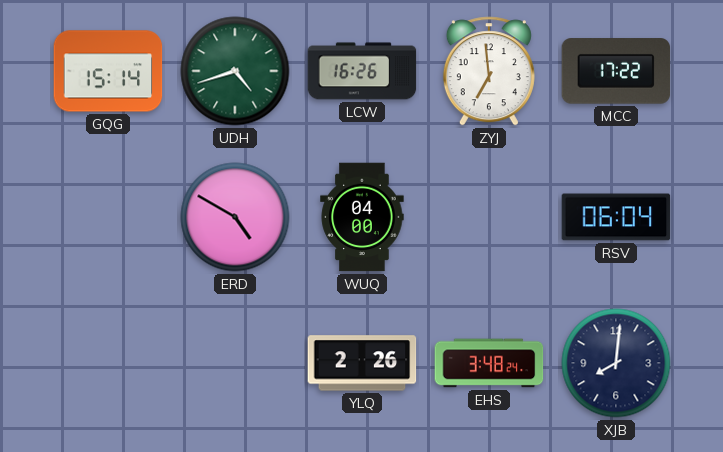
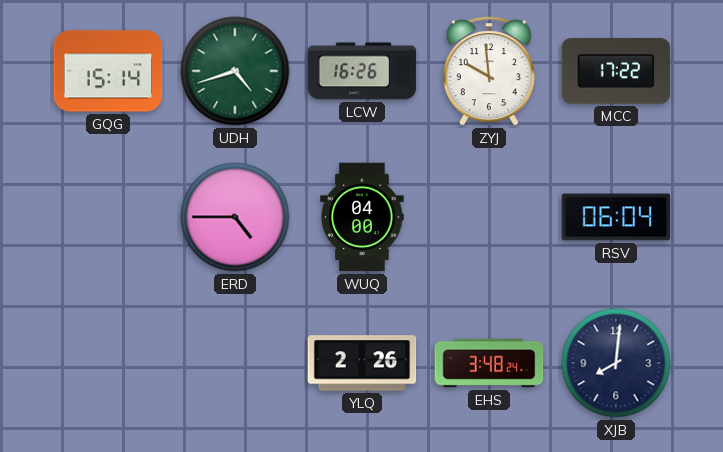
ZYJ: 6:59 -> 9:59 (489, 71)
ERD: 4:50 -> 4:45 (235, 217)
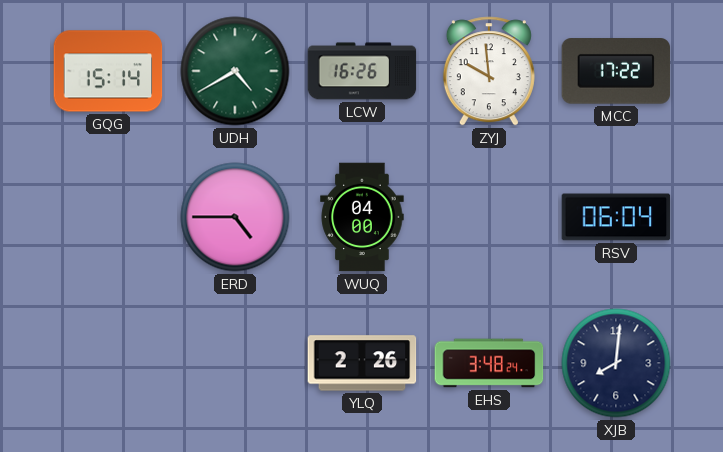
UDH: 4:42 -> 4:40 (235, 71)
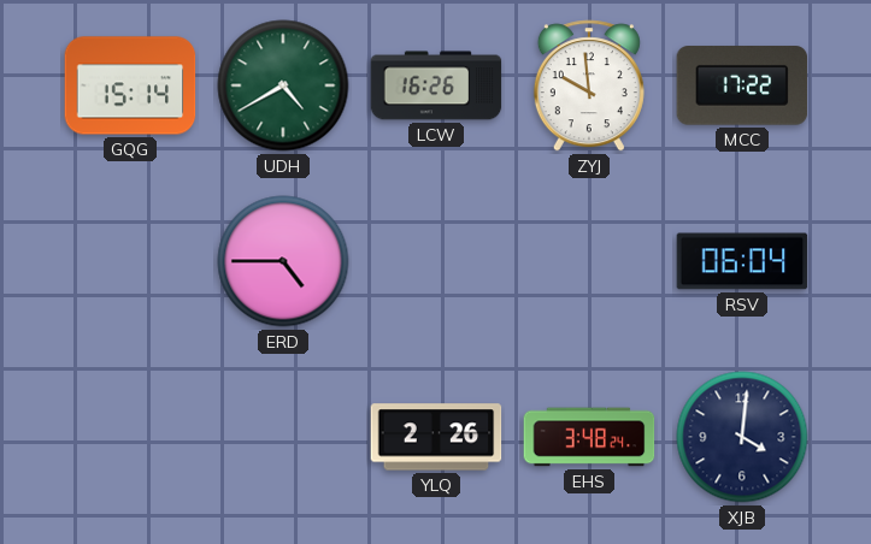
WUQ: 04:00 -> none (362, 217)
XJB: 8:01 -> 4:01 (742, 437)
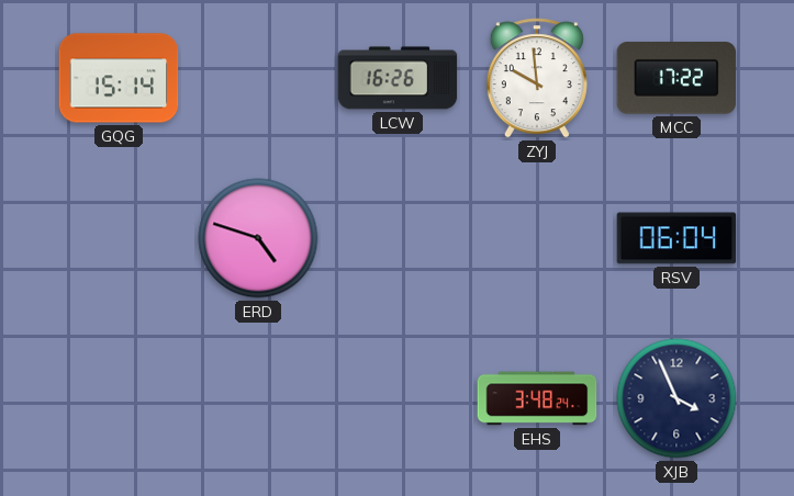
UDH: 4:40 -> none (283, 85)
ERD: 4:45 -> 4:48 (258, 238)
YLQ: 2:26 -> none (436, 437)
XJB: 4:01 -> 3:56 (676, 398)
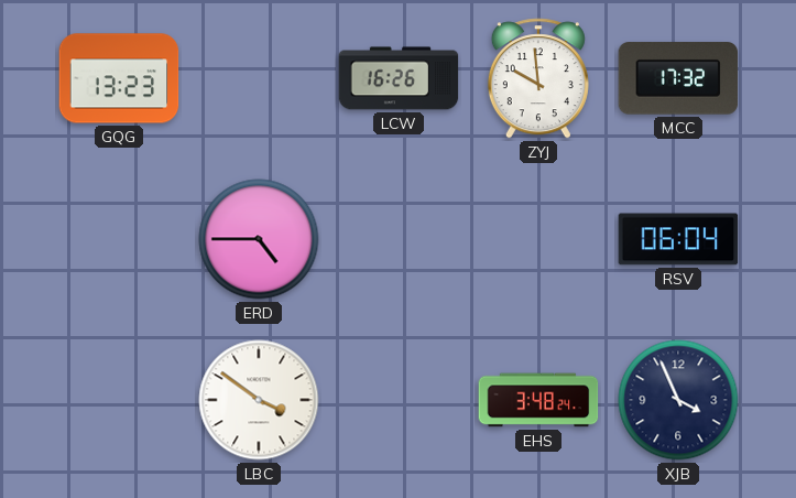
GQG: 15:14 -> 13:23 (119, 78)
MCC: 17:22 -> 17:32 (678, 78)
ERD: 4:48 -> 4:45 (259, 239)
LBC: none -> 3:51 (259, 400)
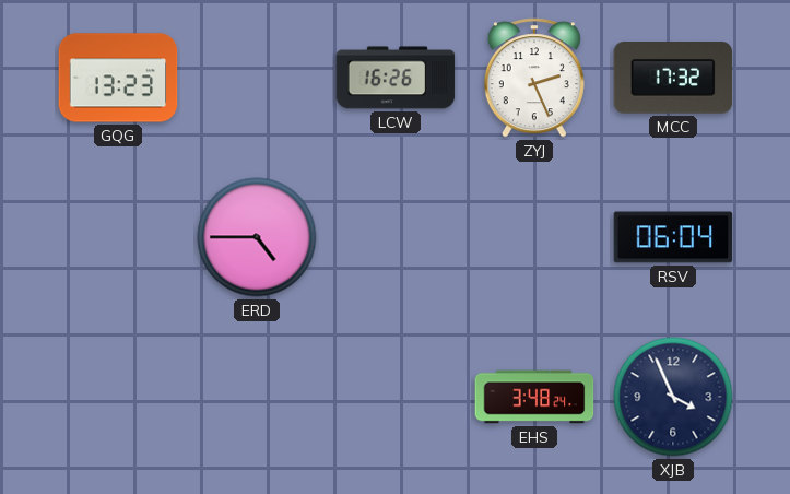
ZYJ: 9:59 -> 2:26 (534, 78)
LBC: 3:51 -> none (259, 400)
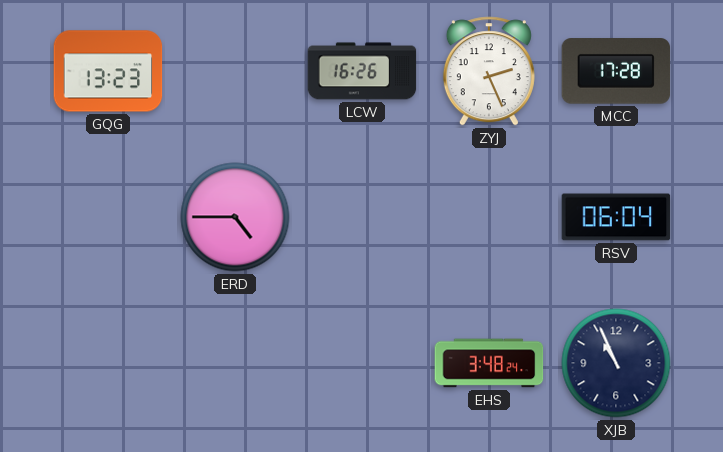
MCC: 17:32 -> 17:28 (616, 71)
XJB: 3:56 -> 10:56 (616, 363)
